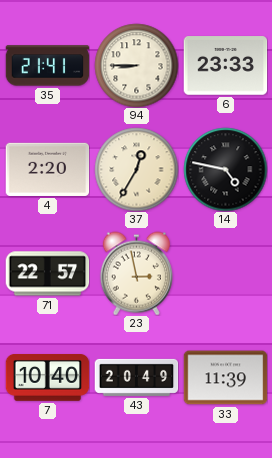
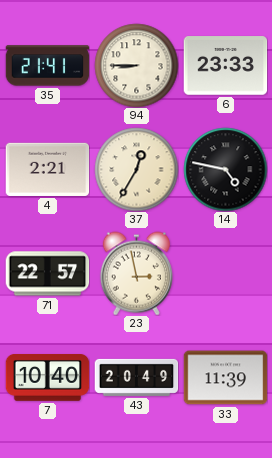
4: 2:20 -> 2:21 (47, 169)
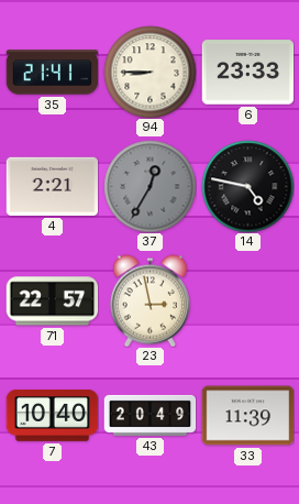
37 dial: cream -> grey (149, 186)
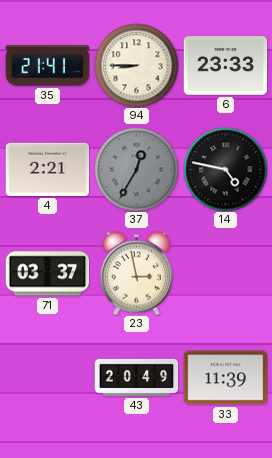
71: 22:57 -> 03:37 (47, 274)
7: 10:40 -> none (52, 416)
